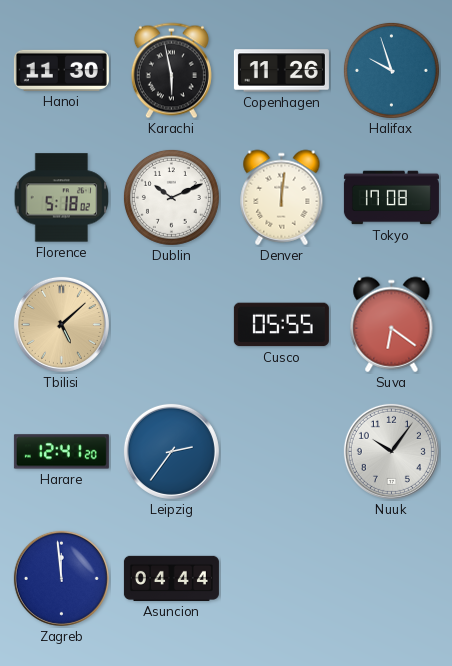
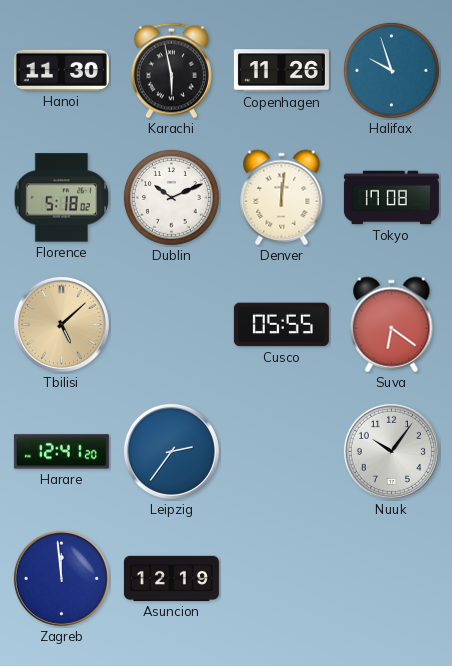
Asuncion: 04:44 -> 12:19 (171, 578)
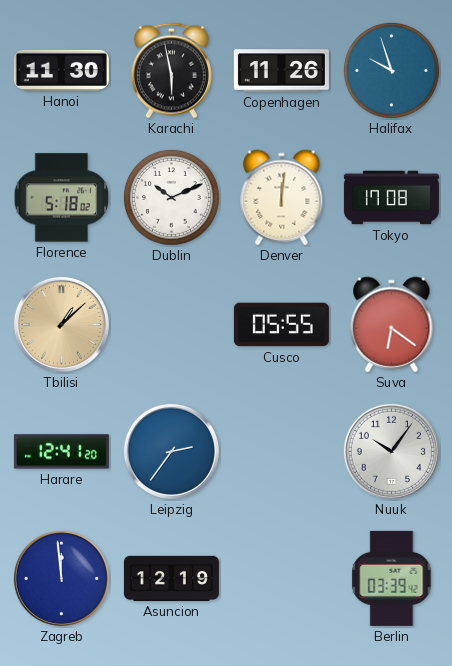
Tbilisi: 5:08 -> 1:08 (61, 324)
Berlin: none -> 03:39 (392, 578)
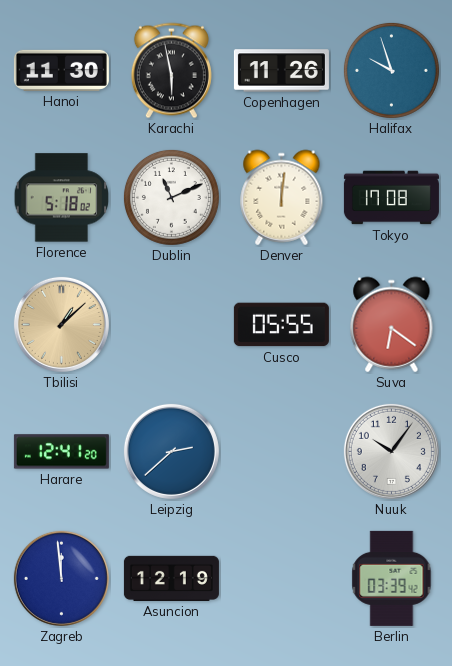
Dublin: 10:11 -> 11:11 (171, 197)
Leipzig: 2:36 -> 2:38 (171, 451)
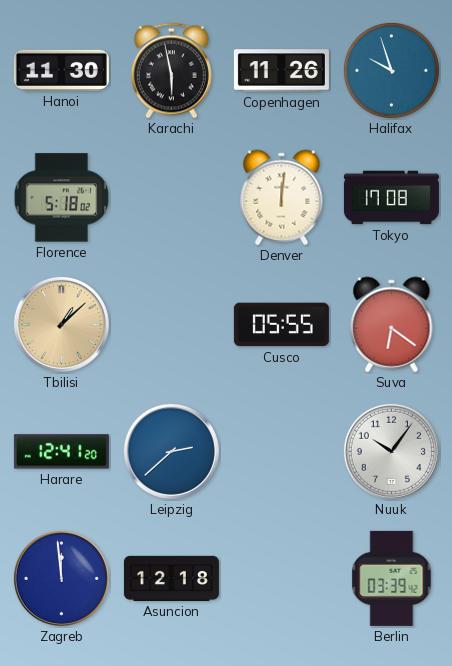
Dublin: 11:11 -> none (171, 197)
Asuncion: 12:19 -> 12:18 (171, 578)
